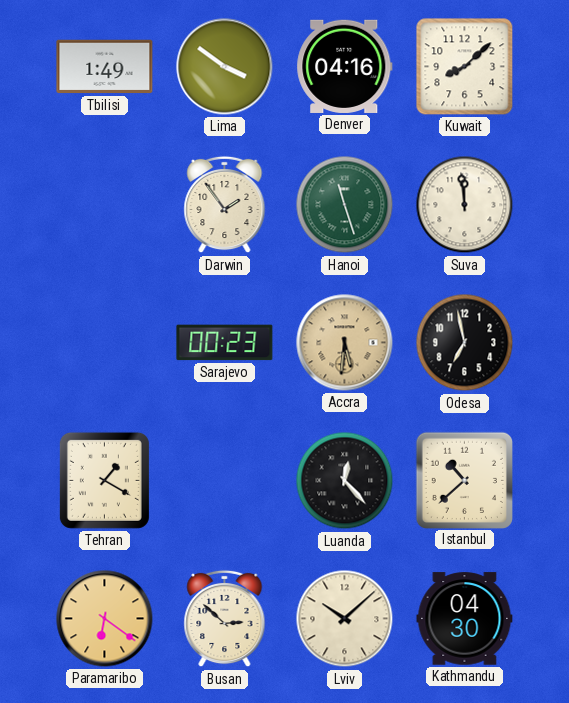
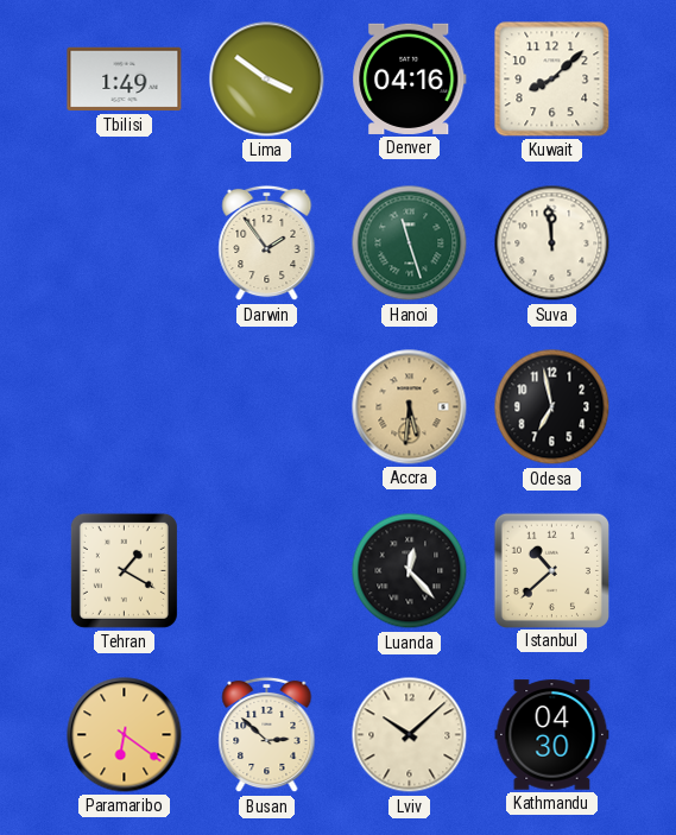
Sarajevo: 00:23 -> none (225, 343)
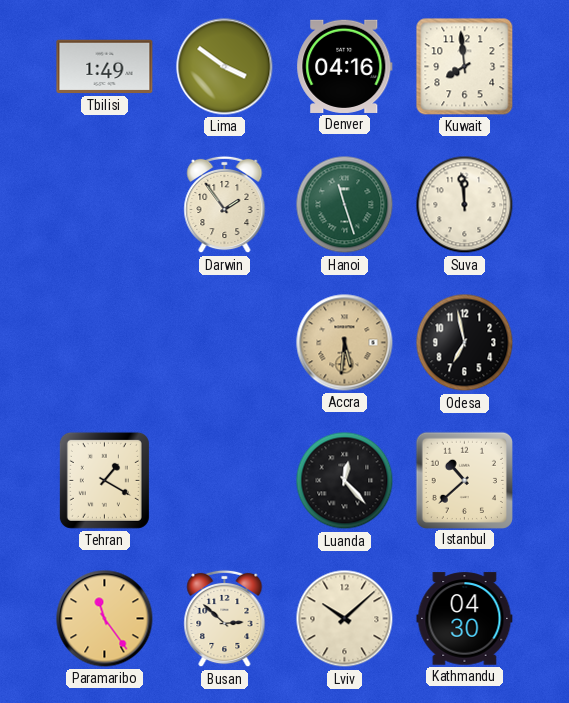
Kuwait: 8:08 -> 7:59 (465, 67)
Paramaribo: 6:21 -> 11:24 (105, 619)
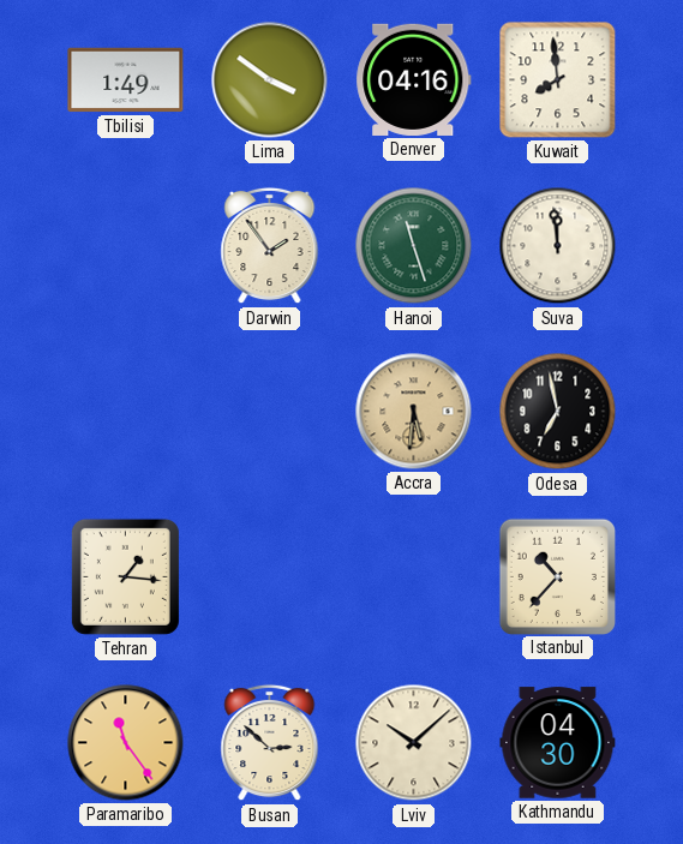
Tehran: 1:20 -> 1:16 (125, 576)
Luanda: 12:23 -> none (345, 481)
Istanbul: 10:38 -> 10:37 (557, 576)
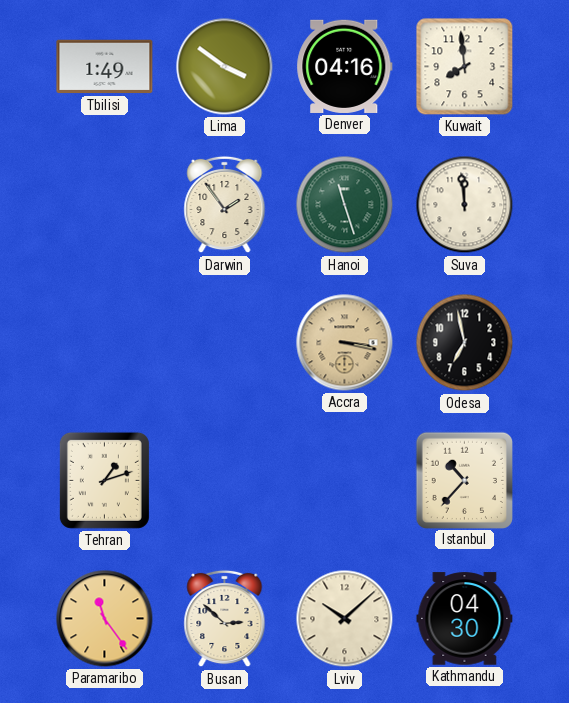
Accra: 5:31 -> 3:17 (345, 343)
Tehran: 1:16 -> 1:12 (104, 480)
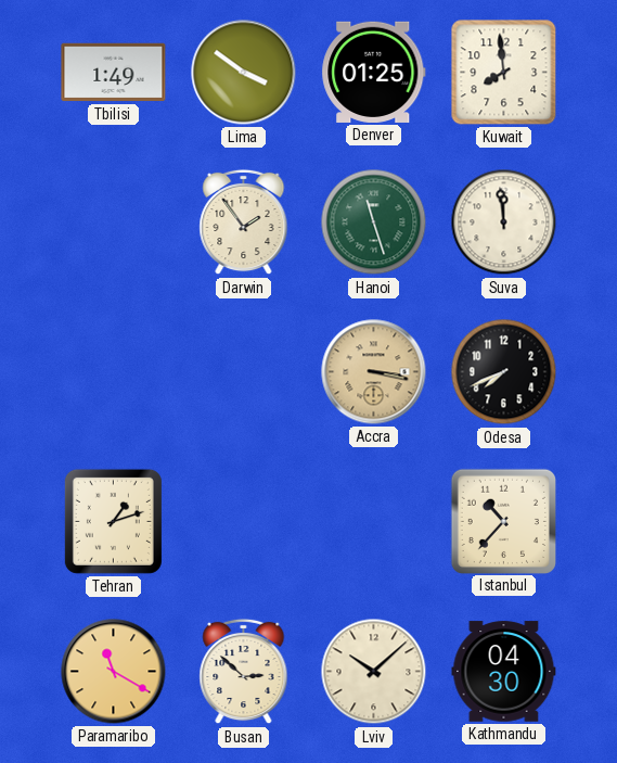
Denver: 04:16 -> 01:25 (374, 72)
Odesa: 6:58 -> 7:41 (504, 372)
Paramaribo: 11:24 -> 11:20 (114, 672)
